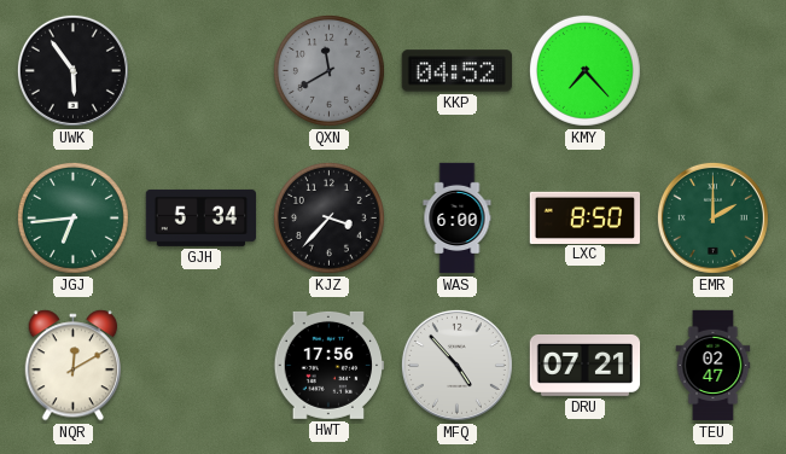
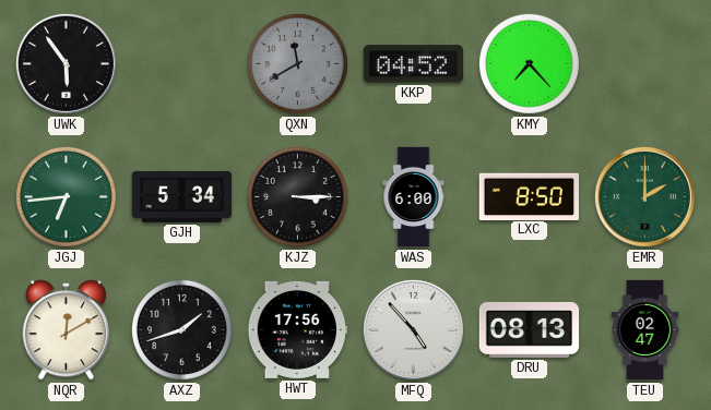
KJZ: 3:37 -> 3:15 (297, 196)
AXZ: none -> 1:42 (181, 329)
DRU: 07:21 -> 08:13 (530, 329)
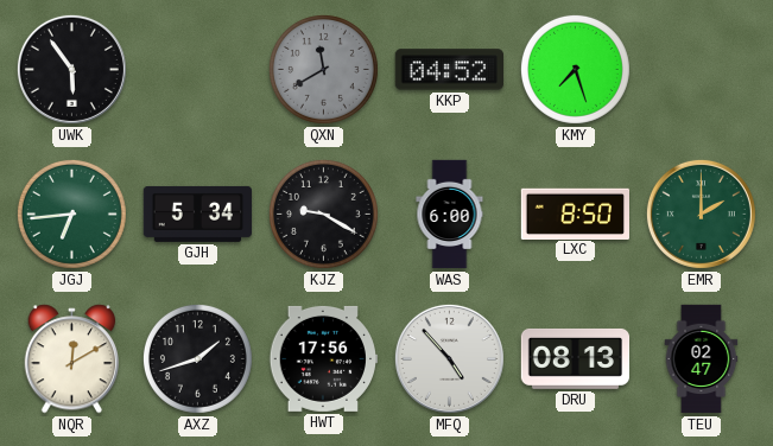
KMY: 7:23 -> 7:27 (575, 69)
KJZ: 3:15 -> 9:20 (323, 214)
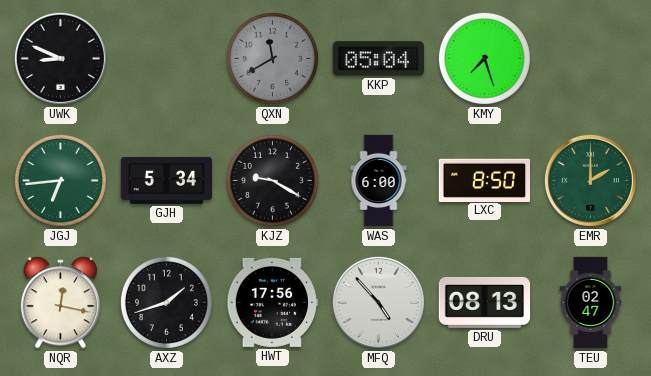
UWK: 5:54 -> 8:49 (60, 58)
KKP: 04:52 -> 05:04 (378, 59)
NQR: 12:10 -> 12:17 (61, 303)
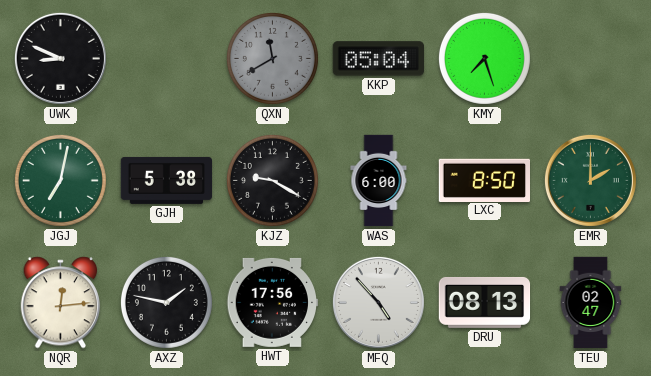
JGJ: 6:44 -> 7:02 (60, 180)
GJH: 5:34 -> 5:38 (167, 180)
NQR: 12:17 -> 12:14 (61, 303)
AXZ: 1:42 -> 1:47 (166, 302)
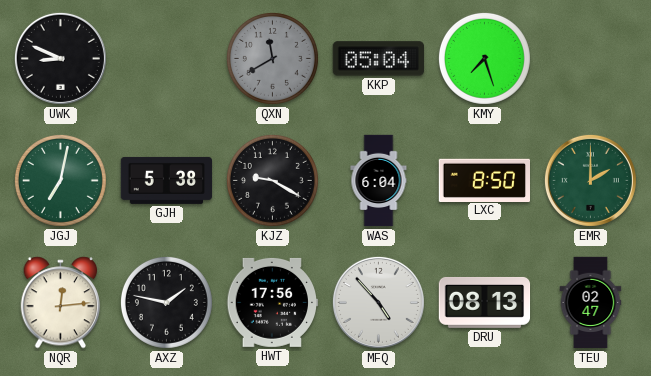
WAS: 6:00 -> 6:04 (379, 181)
